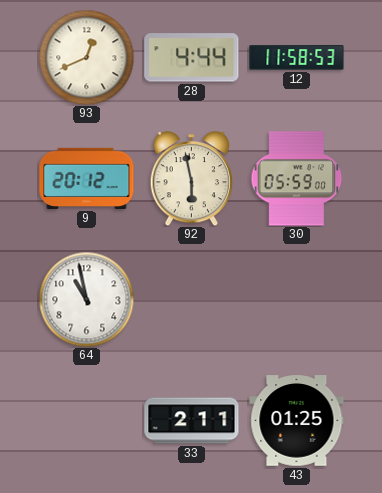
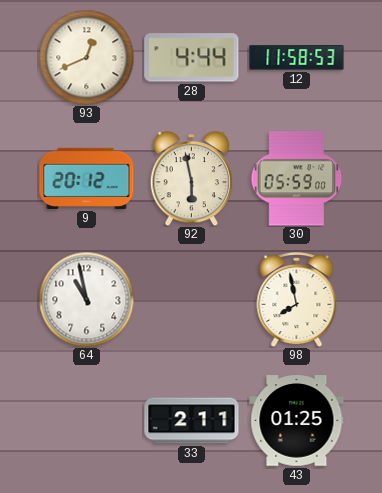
98: none -> 7:58 (297, 300)
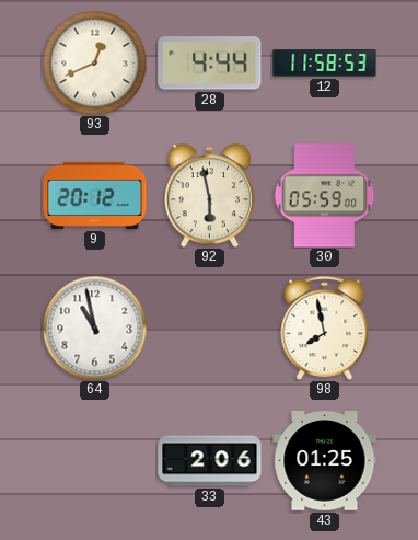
33: 2:11 -> 2:06 (210, 461)
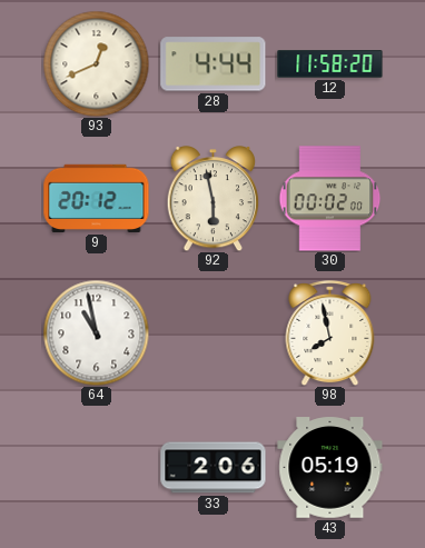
12: 11:58:53 -> 11:58:20 (330, 64)
30: 05:59 -> 00:02 (330, 199)
43: 01:25 -> 05:19 (330, 468)
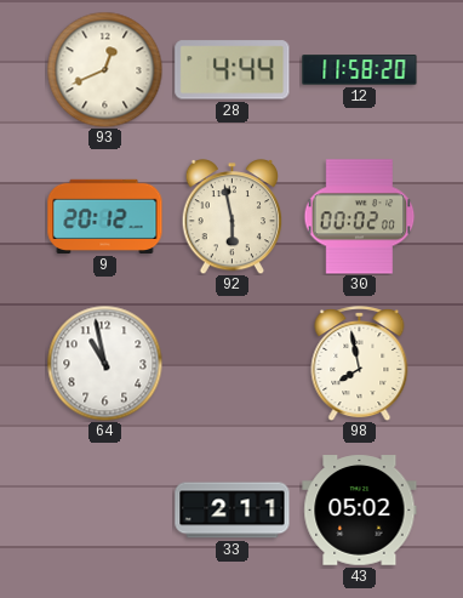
33: 2:06 -> 2:11 (233, 511)
43: 05:19 -> 05:02 (360, 511)
